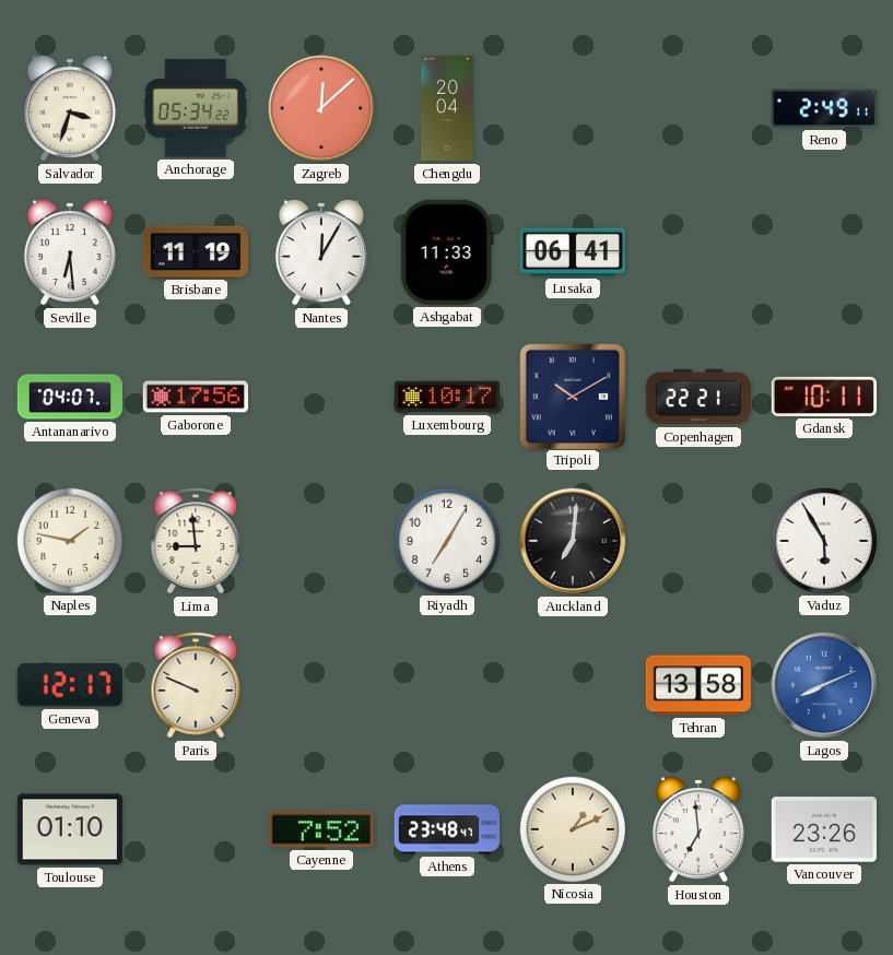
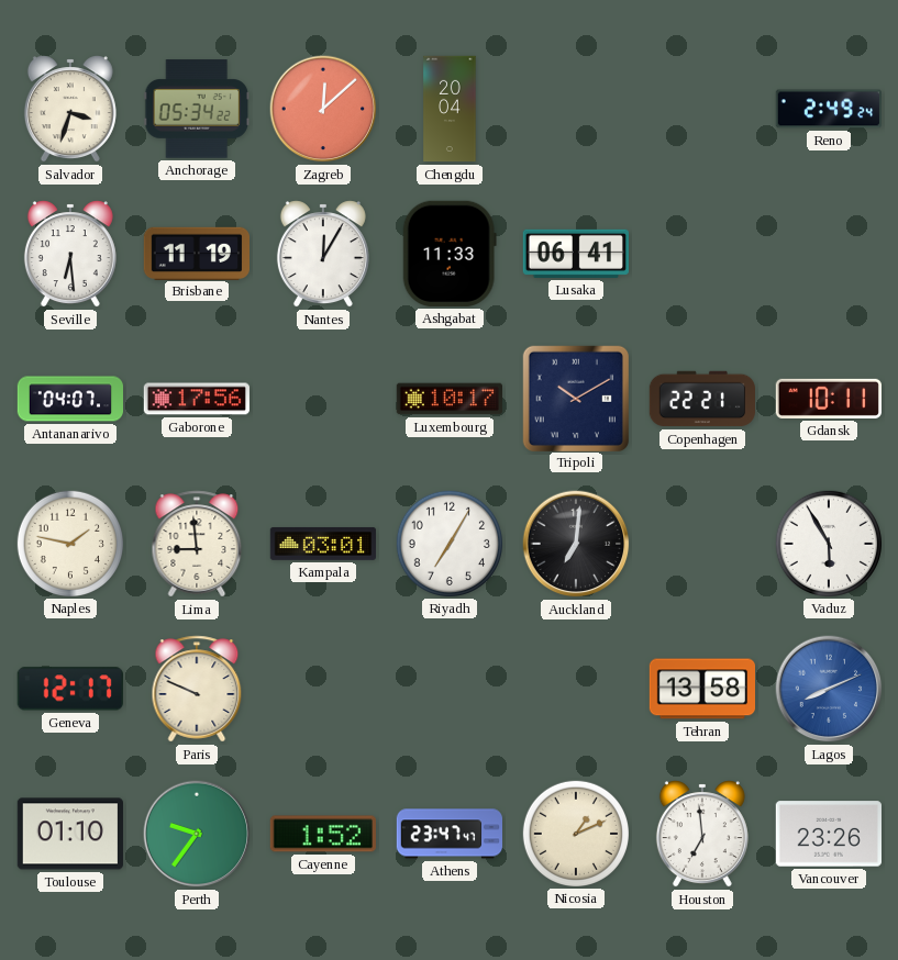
Reno: 2:49:11 -> 2:49:24 (828, 109)
Kampala: none -> 03:01 (322, 544)
Perth: none -> 9:36 (197, 834)
Cayenne: 7:52 -> 1:52 (323, 834)
Athens: 23:48 -> 23:47 (448, 834)
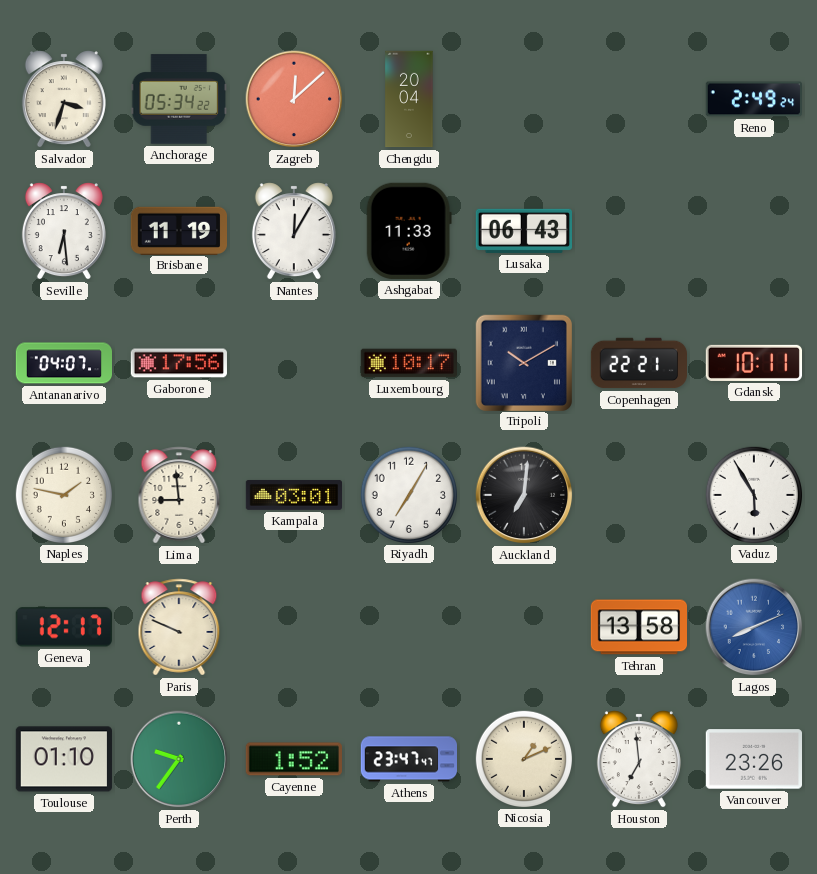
Lusaka: 06:41 -> 06:43 (523, 231)
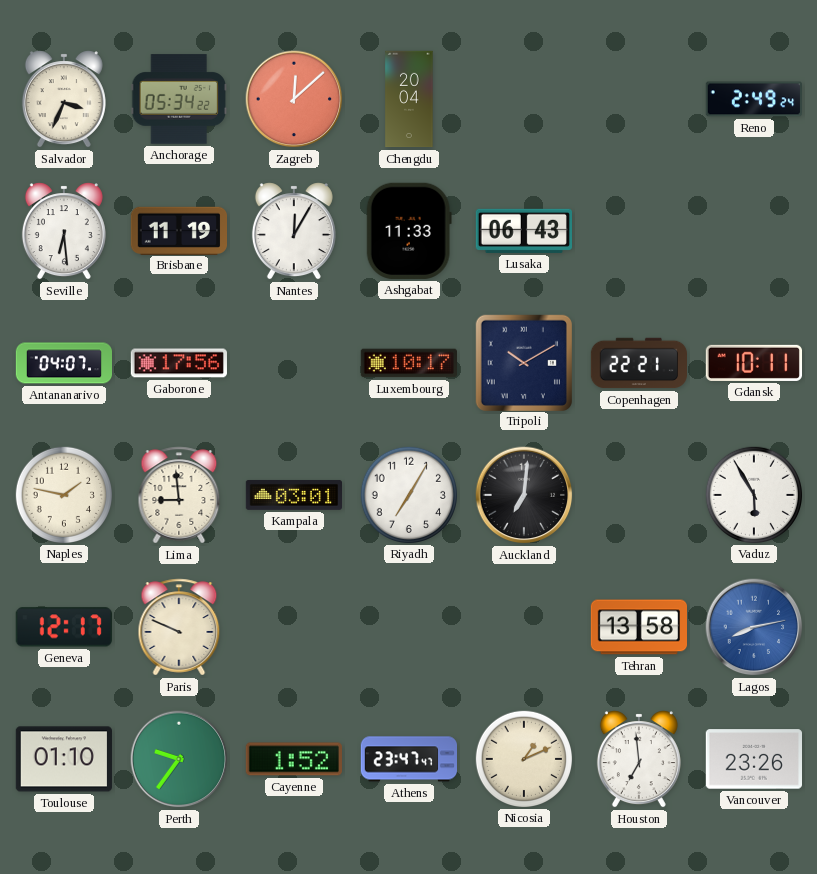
Salvador: 3:33 -> 3:34 (64, 99)
Lagos: 8:11 -> 8:13 (754, 627)
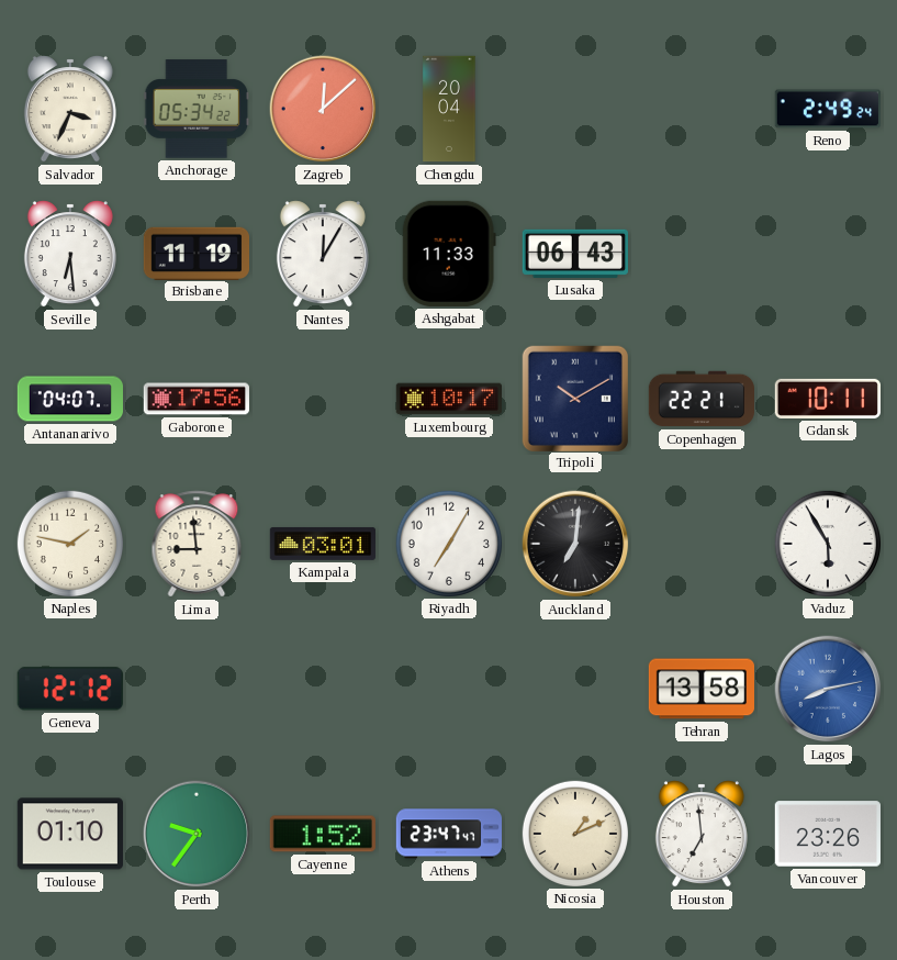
Geneva: 12:17 -> 12:12 (70, 689)
Paris: 9:49 -> none (179, 627)
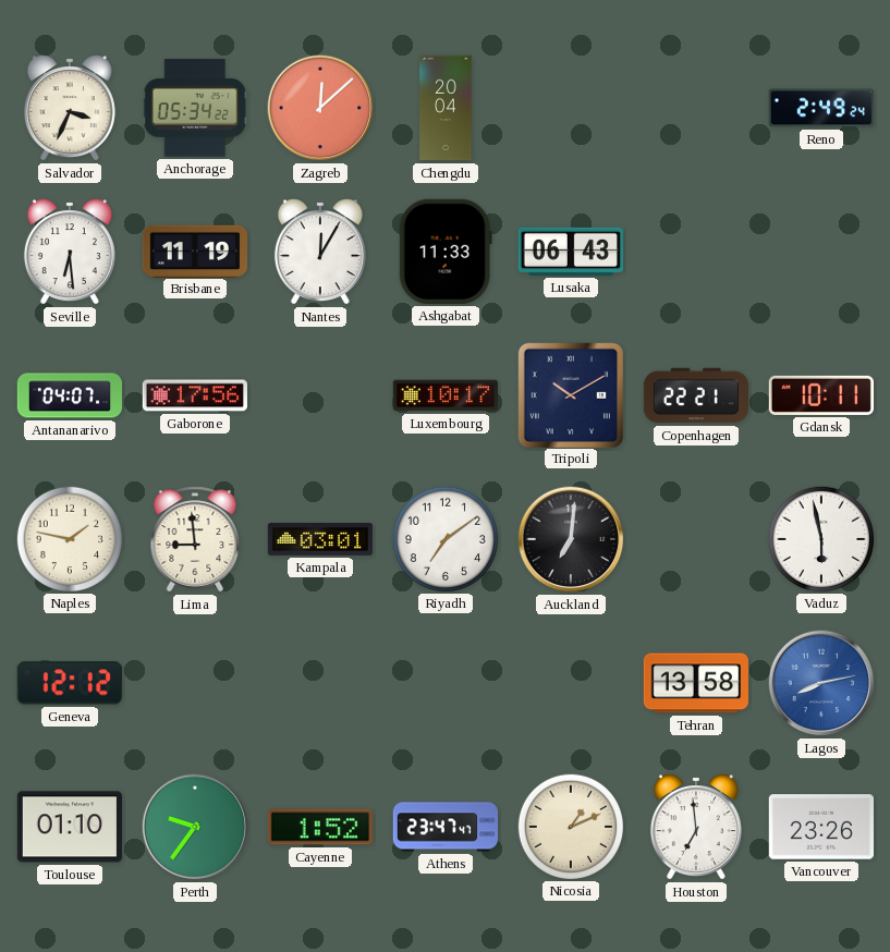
Riyadh: 7:05 -> 7:09 (444, 538)
Vaduz: 5:55 -> 5:58 (820, 538)
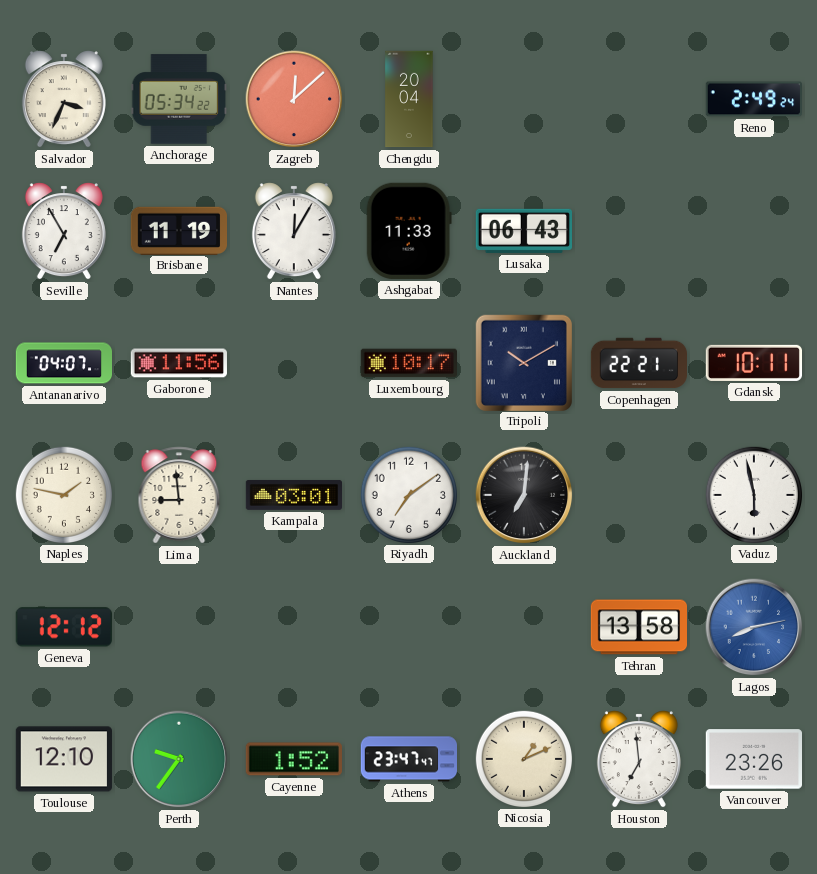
Seville: 6:29 -> 6:55 (64, 231)
Gaborone: 17:56 -> 11:56 (178, 363)
Toulouse: 01:10 -> 12:10 (63, 759)
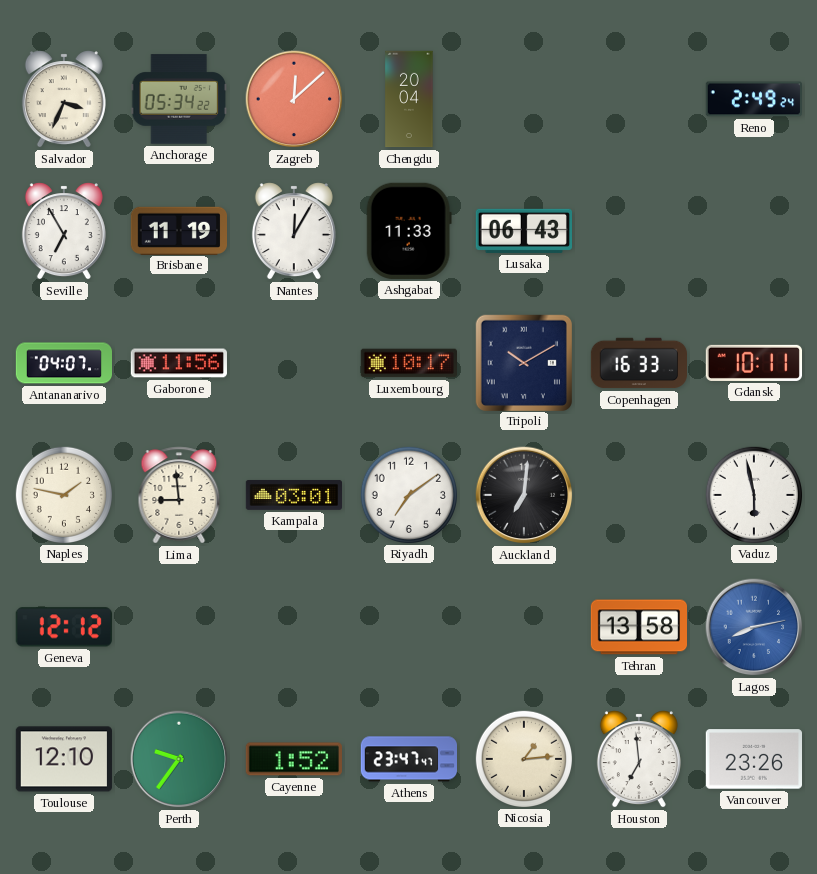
Copenhagen: 22:21 -> 16:33 (638, 363)
Nicosia: 1:11 -> 1:14 (523, 758)
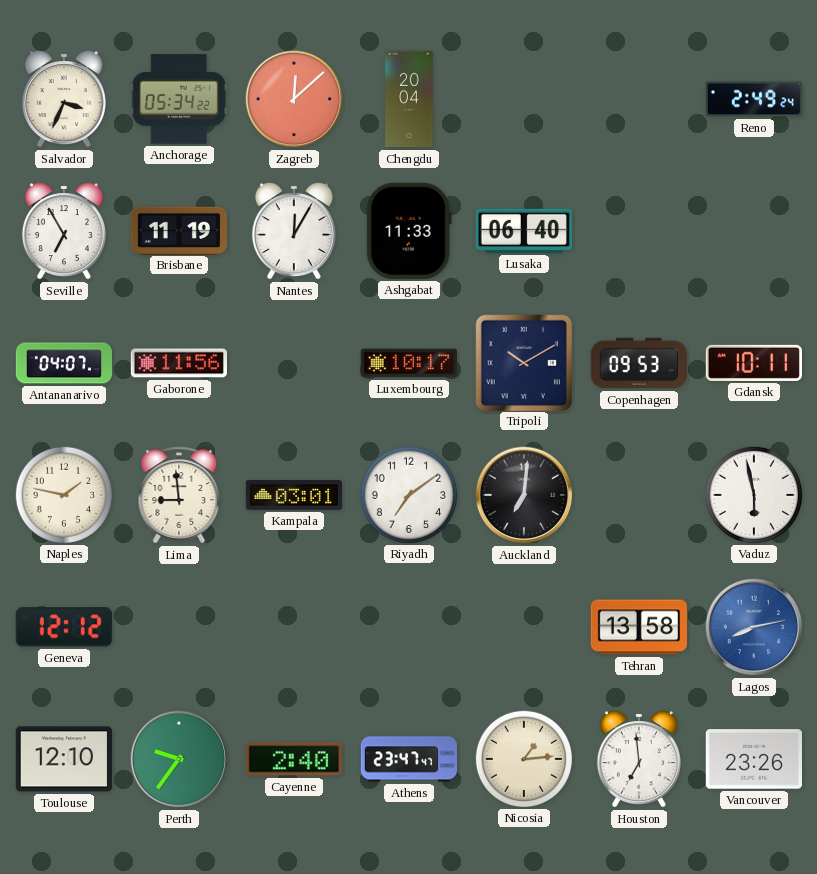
Lusaka: 06:43 -> 06:40 (523, 231)
Copenhagen: 16:33 -> 09:53 (638, 363)
Cayenne: 1:52 -> 2:40 (294, 759)
